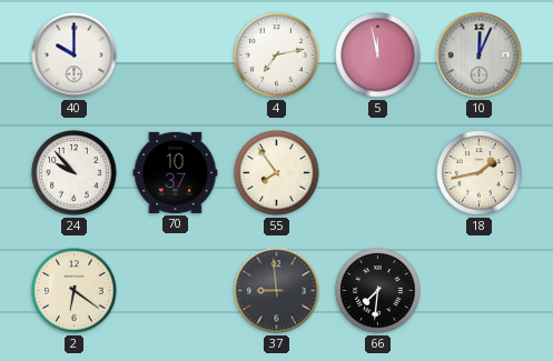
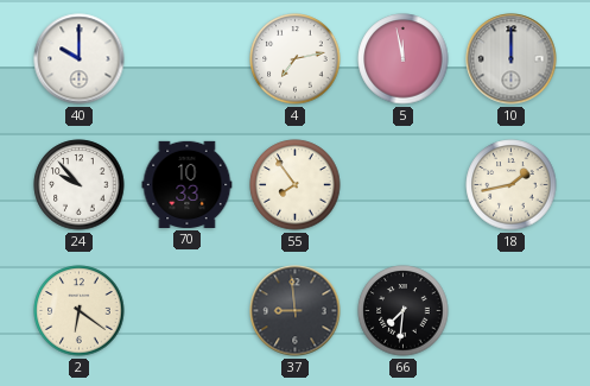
10: 12:04 -> 12:00 (512, 59)
70: 10:37 -> 10:33 (188, 184)
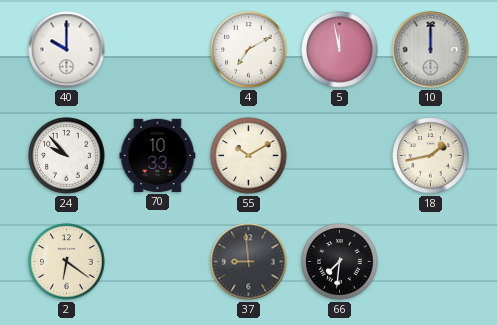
4: 7:13 -> 7:10 (249, 50)
55: 7:54 -> 10:10 (249, 156)
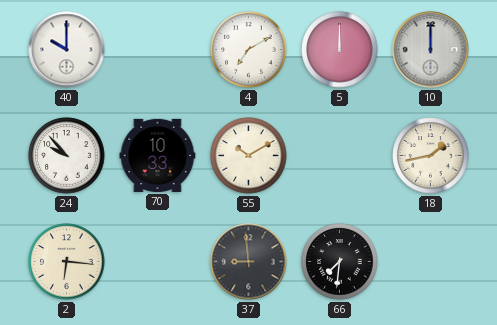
5: 11:58 -> 12:00 (340, 50)
2: 6:21 -> 6:16 (67, 262)
